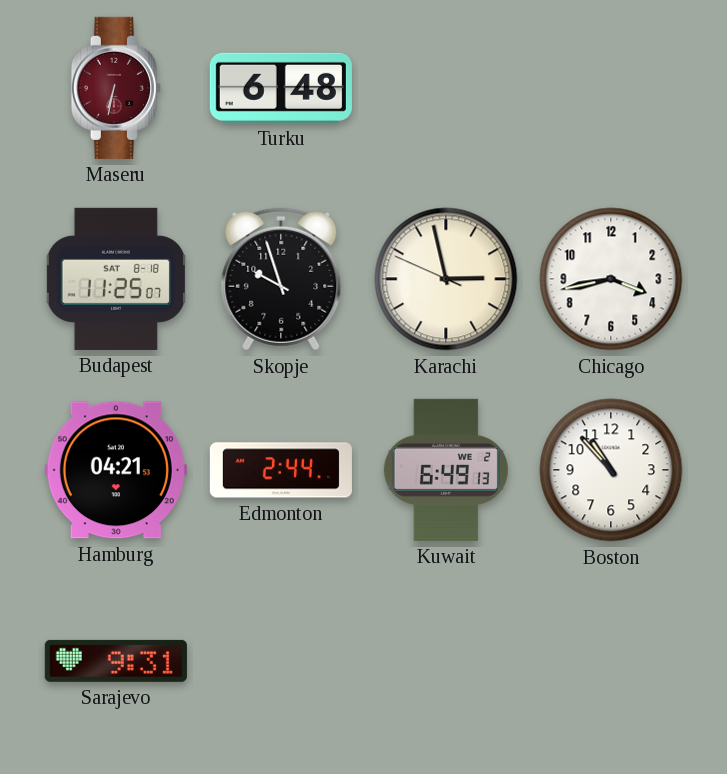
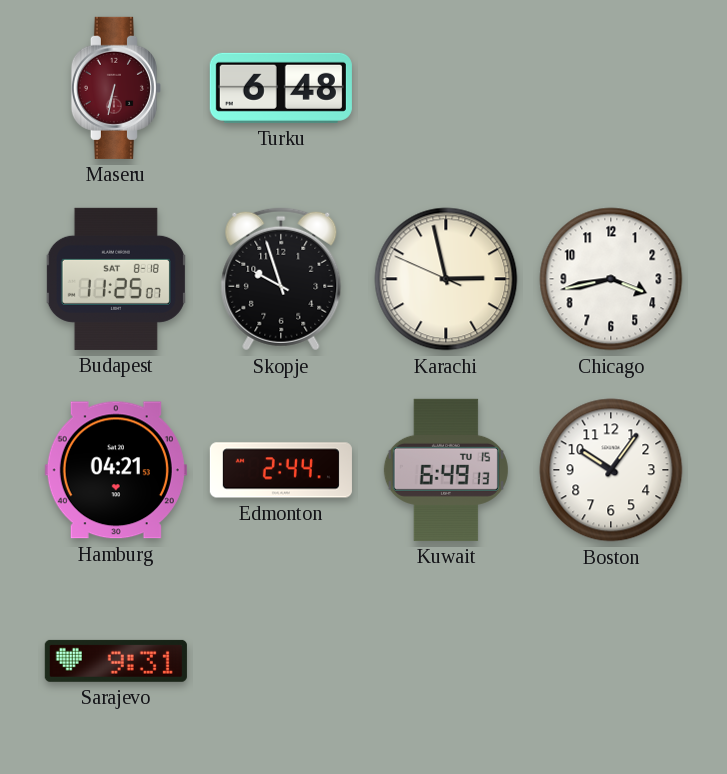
Kuwait date: WE 2 -> TU 15 (446, 470)
Boston: 10:53 -> 10:06 (611, 470)
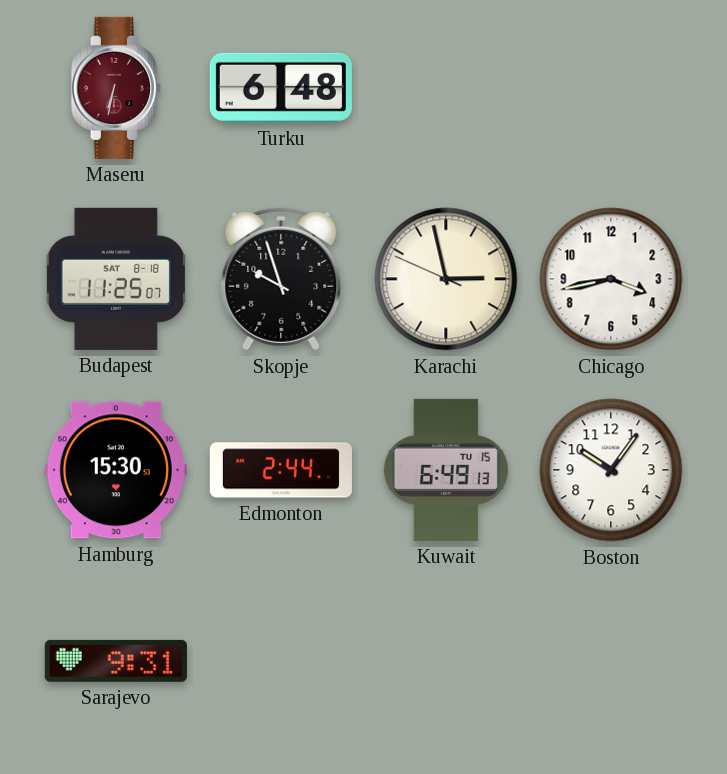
Hamburg: 04:21 -> 15:30 (116, 470)
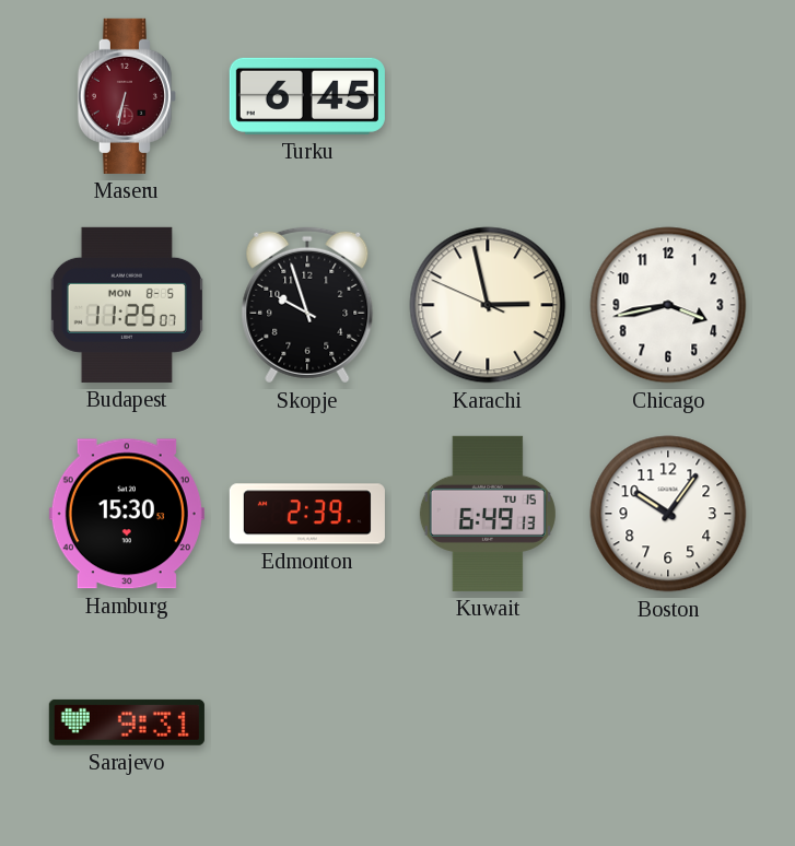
Turku: 6:48 -> 6:45 (307, 96)
Budapest date: SAT 8-18 -> MON 8-5 (127, 305)
Edmonton: 2:44 -> 2:39 (307, 514)
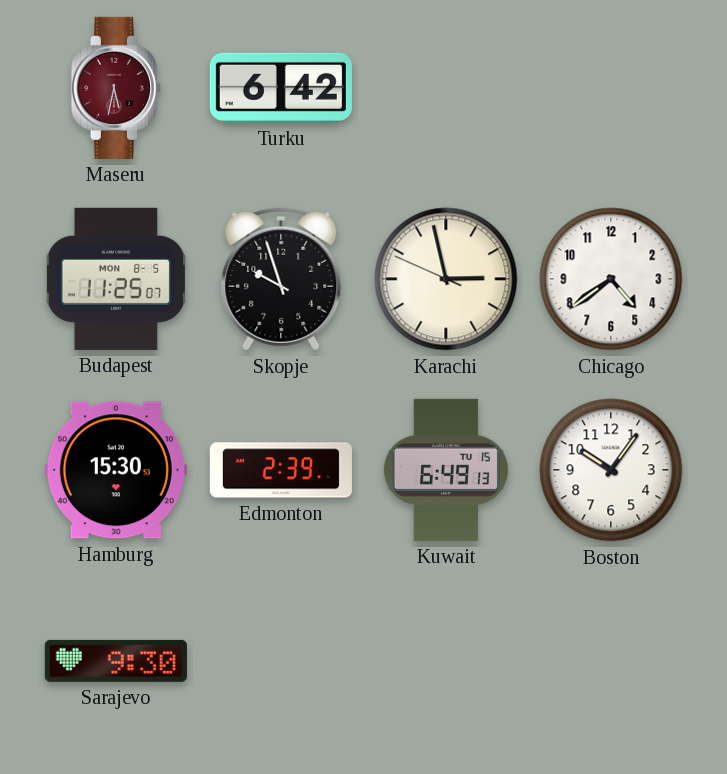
Maseru: 6:32 -> 5:32 (116, 88)
Turku: 6:45 -> 6:42 (281, 88)
Chicago: 3:43 -> 4:39 (611, 279)
Sarajevo: 9:31 -> 9:30 (116, 661)
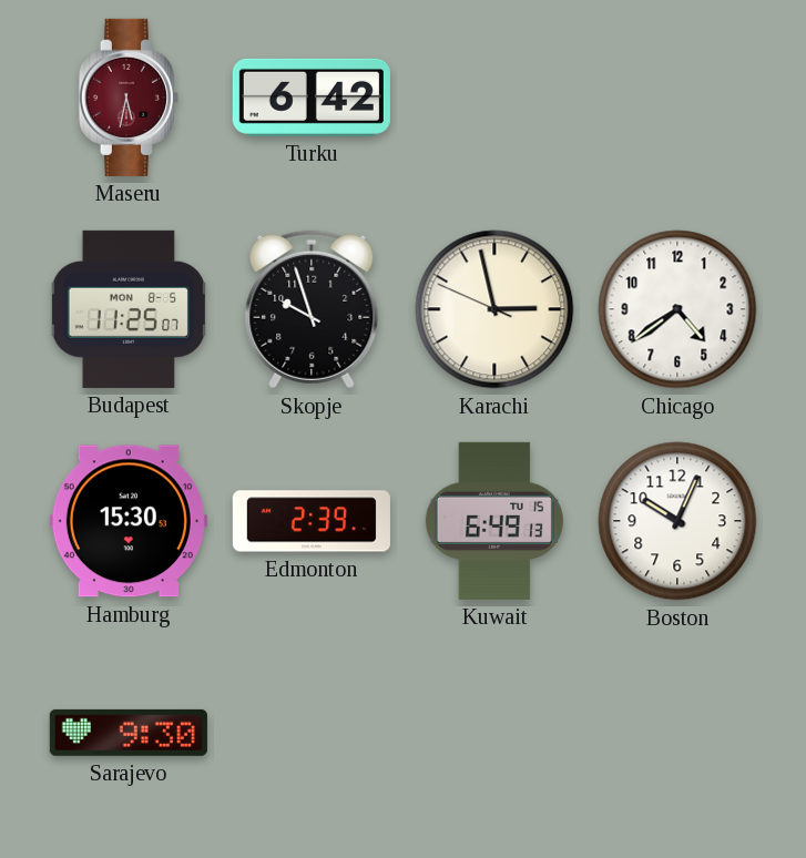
Boston: 10:06 -> 10:04 (677, 521)
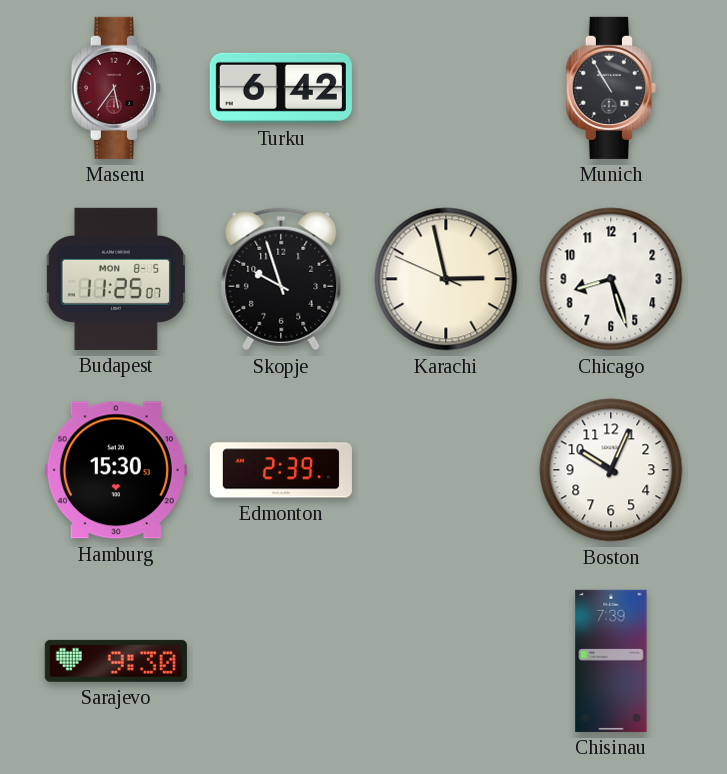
Maseru: 5:32 -> 5:36 (116, 88)
Munich: none -> 10:55 (611, 88)
Chicago: 4:39 -> 8:27 (611, 279)
Kuwait: 6:49 -> none (494, 521)
Chisinau: none -> 7:39 (611, 661)
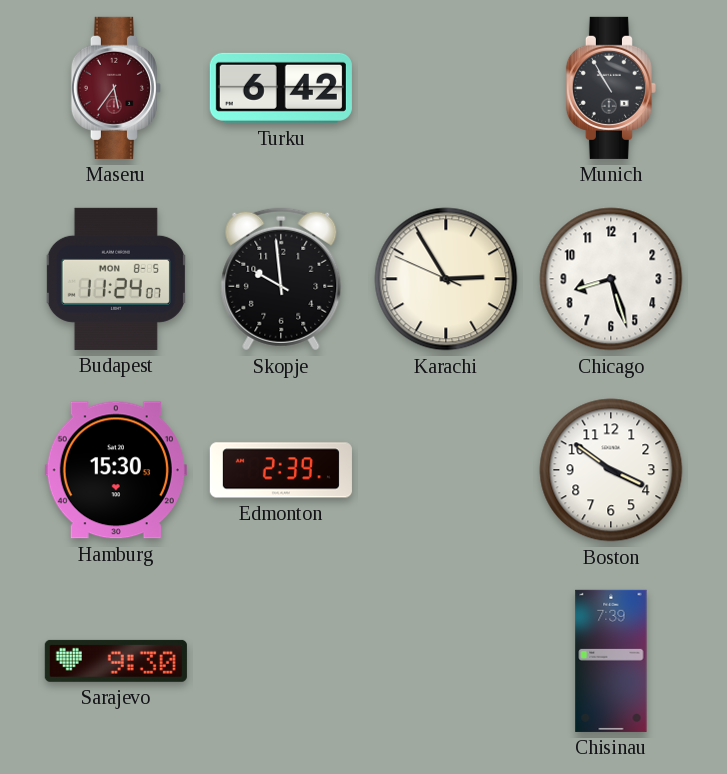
Budapest: 11:25 -> 11:24 (116, 279)
Skopje: 9:57 -> 9:59 (281, 279)
Karachi: 2:57 -> 2:54 (446, 279)
Boston: 10:04 -> 3:51 (611, 470)
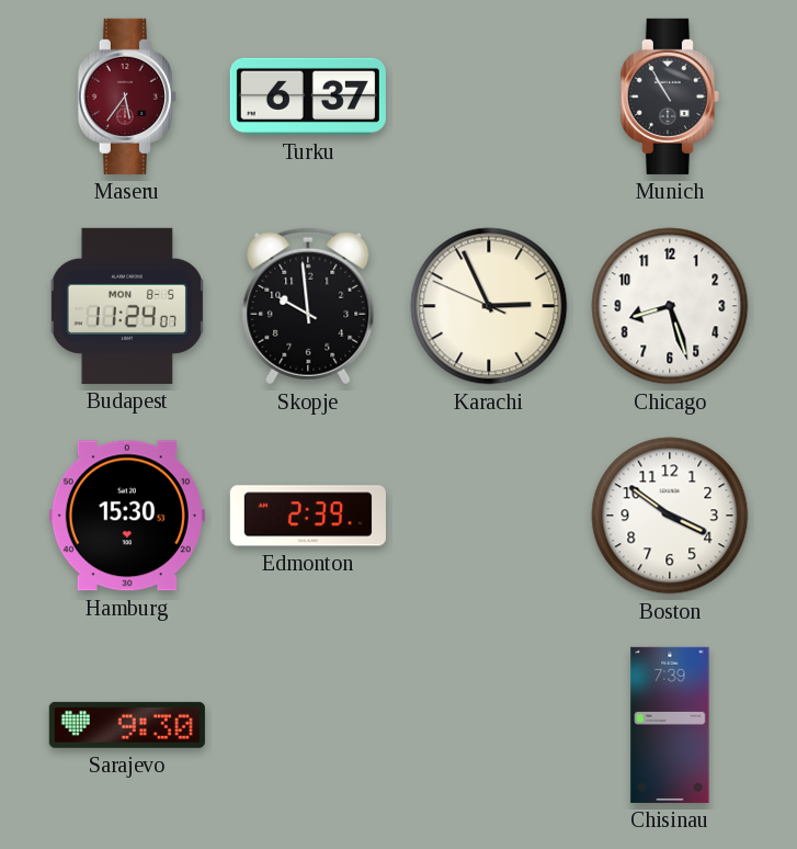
Turku: 6:42 -> 6:37 (308, 97)
Karachi: 2:54 -> 2:55 (489, 306)
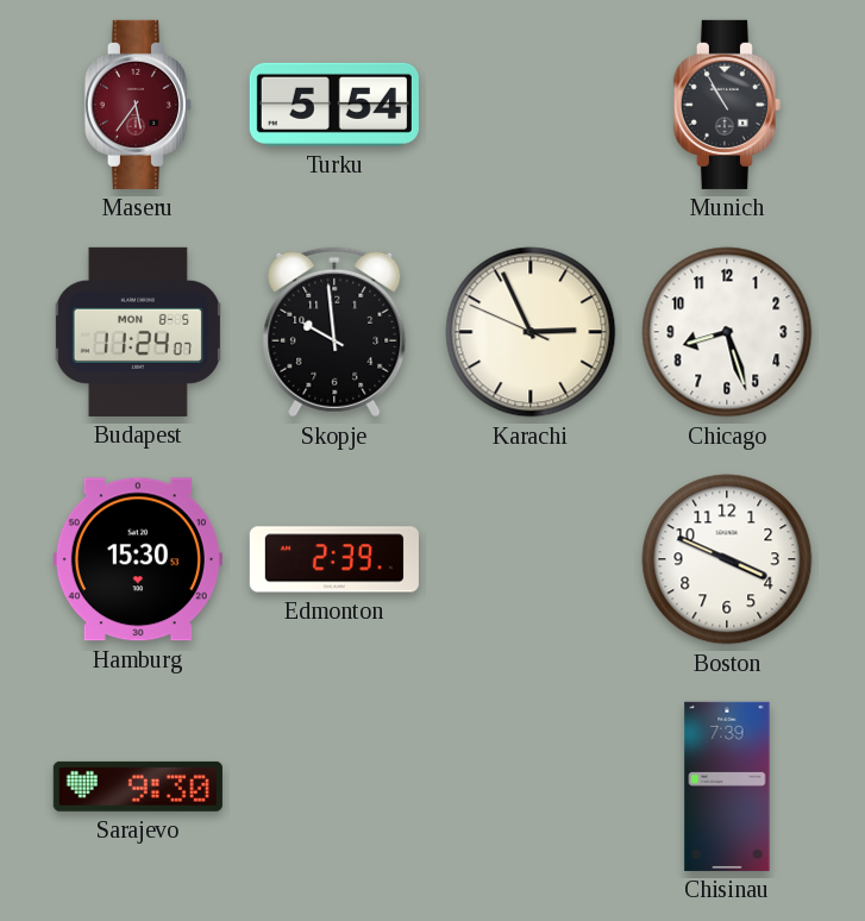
Turku: 6:37 -> 5:54 (334, 105)
Boston: 3:51 -> 3:49 (727, 559)
